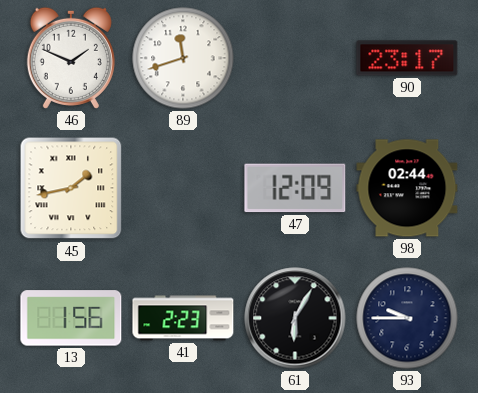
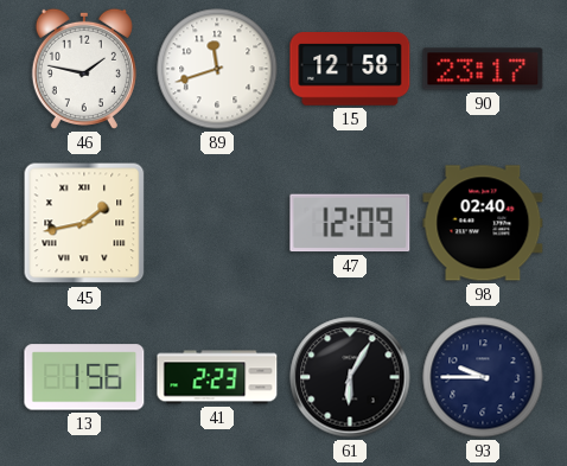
46: 1:49 -> 1:47 (84, 69)
15: none -> 12:58 (350, 69)
98: 02:44 -> 02:40 (483, 223)
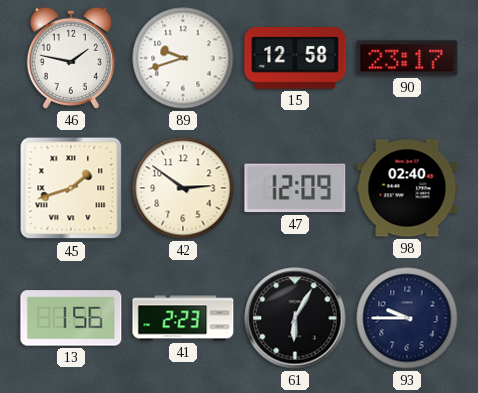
89: 11:42 -> 9:42 (183, 58)
45: 1:43 -> 1:42 (71, 188)
42: none -> 2:51 (183, 188)
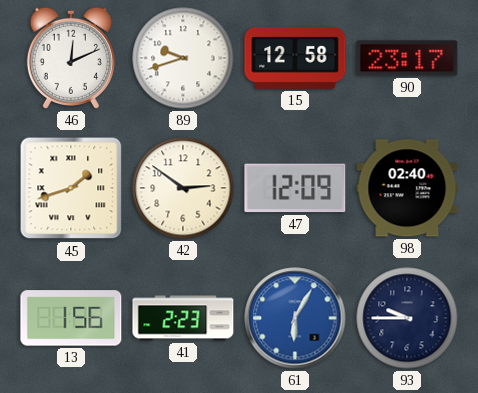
46: 1:47 -> 12:11 (71, 58)
61 dial: black -> blue (295, 318)
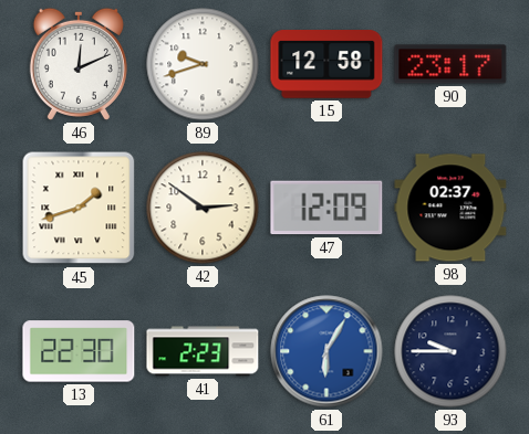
98: 02:40 -> 02:37 (450, 208)
13: 1:56 -> 22:30 (79, 351)
